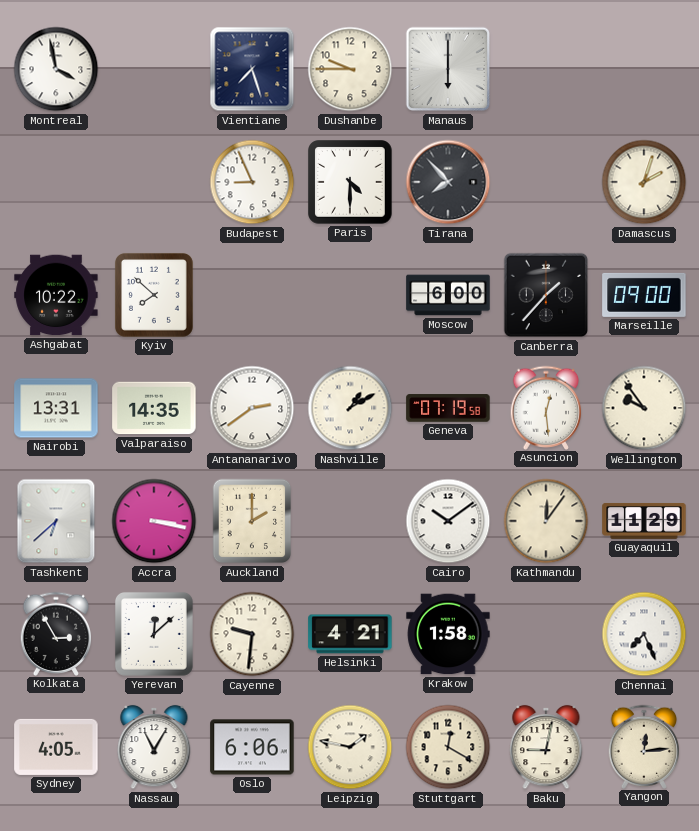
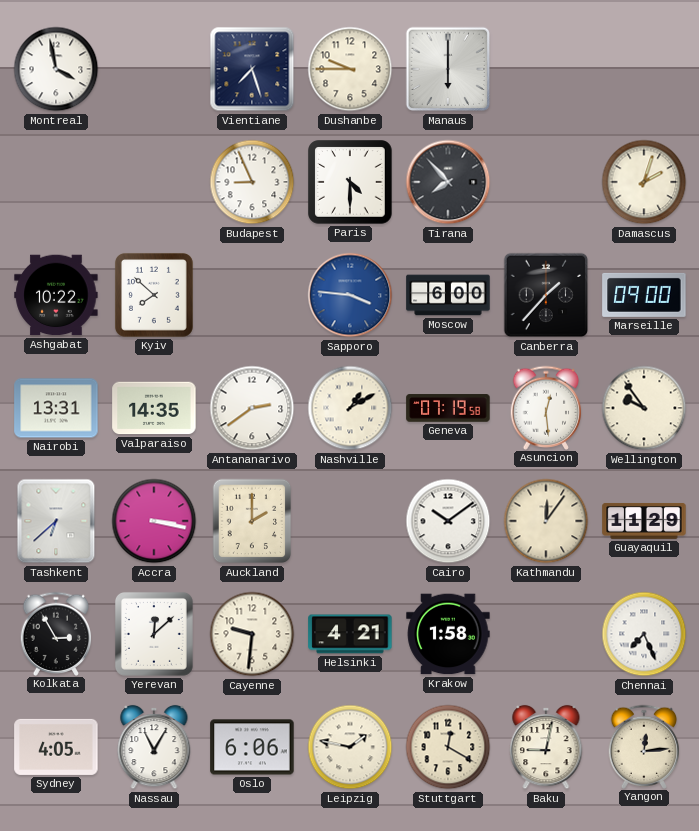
Sapporo: none -> 3:46 (350, 295)
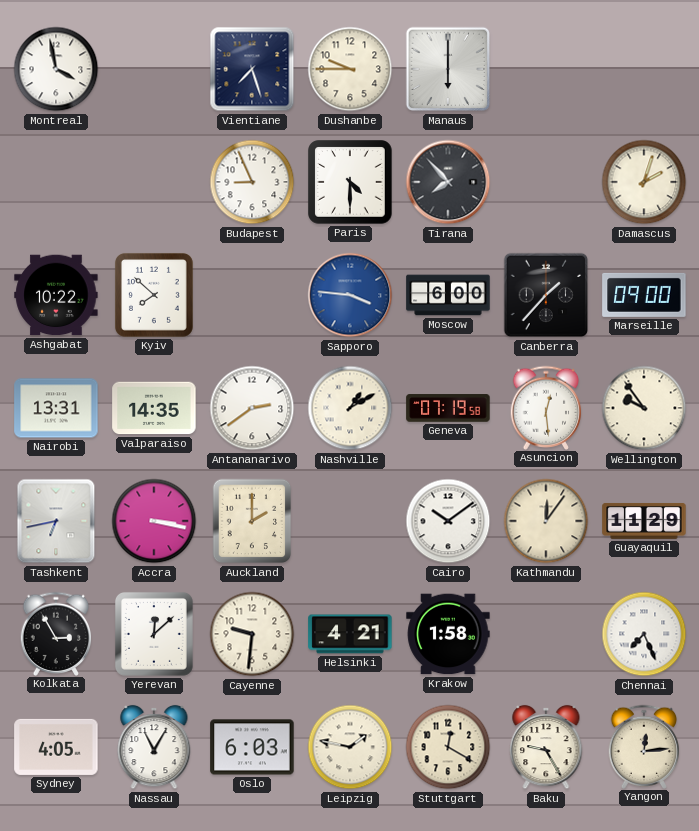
Tashkent: 6:38 -> 6:43 (56, 521)
Oslo: 6:06 -> 6:03 (252, 747)
Baku: 9:02 -> 9:25 (546, 747)
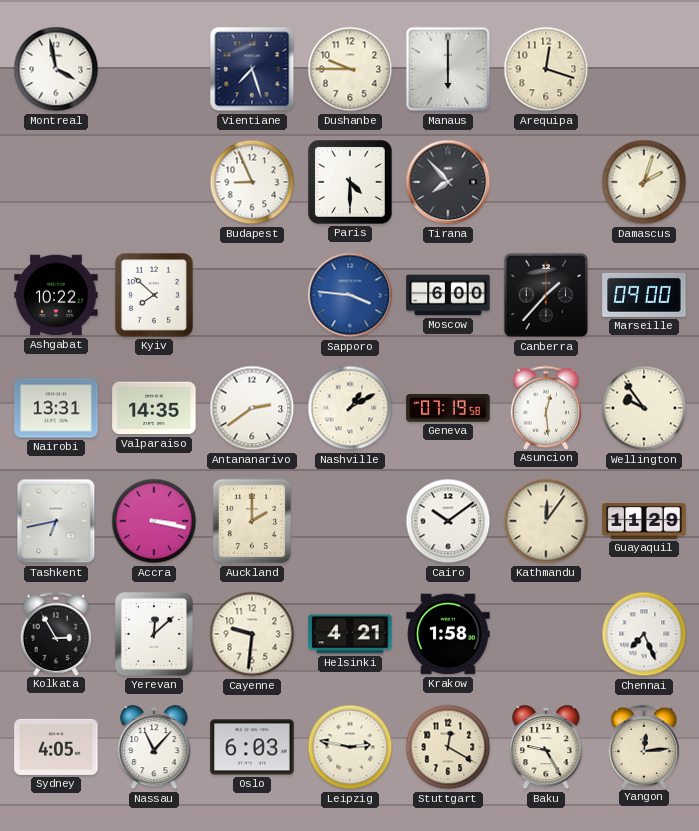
Arequipa: none -> 12:18 (546, 69)
Nassau: 11:05 -> 11:07 (154, 747)
Leipzig: 1:47 -> 2:47 (350, 747)
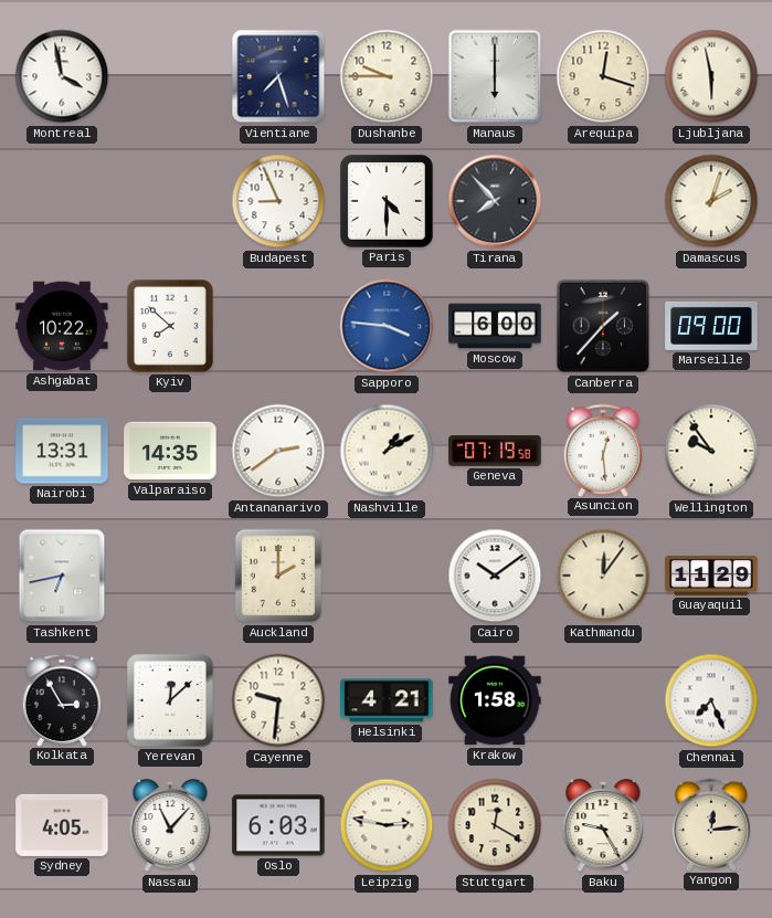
Ljubljana: none -> 5:58 (711, 76)
Accra: 3:17 -> none (154, 521)
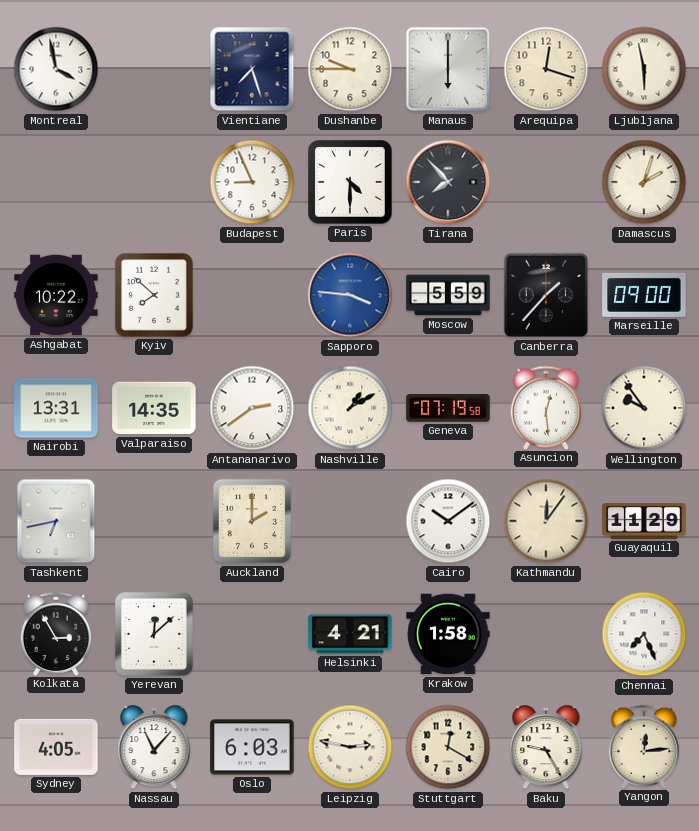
Moscow: 6:00 -> 5:59 (448, 295)
Cayenne: 9:31 -> none (278, 700)
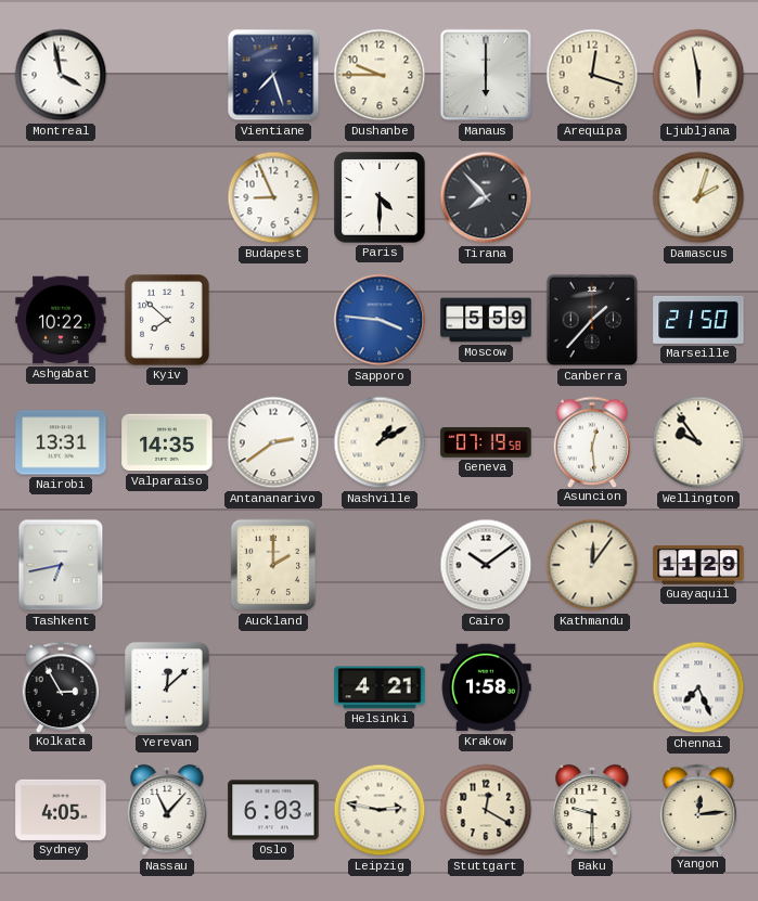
Marseille: 09:00 -> 21:50 (698, 320)
Baku: 9:25 -> 9:30 (592, 810)
